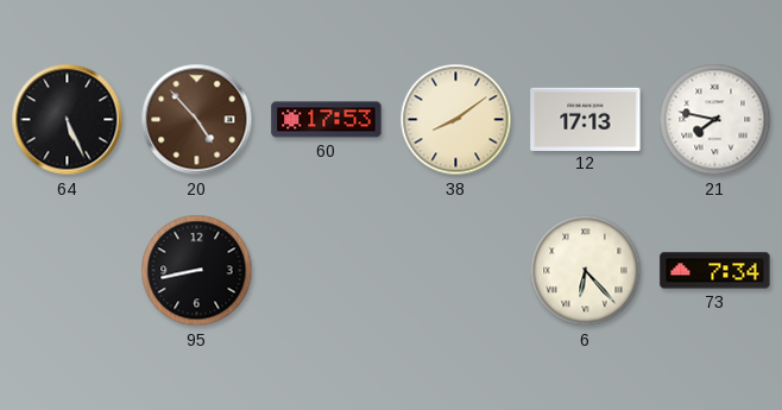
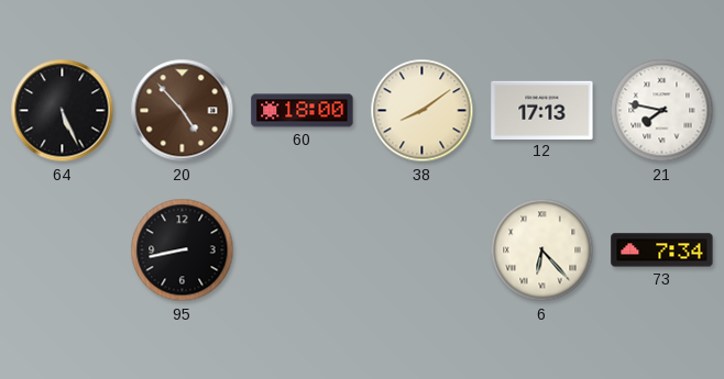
60: 17:53 -> 18:00 (303, 111)
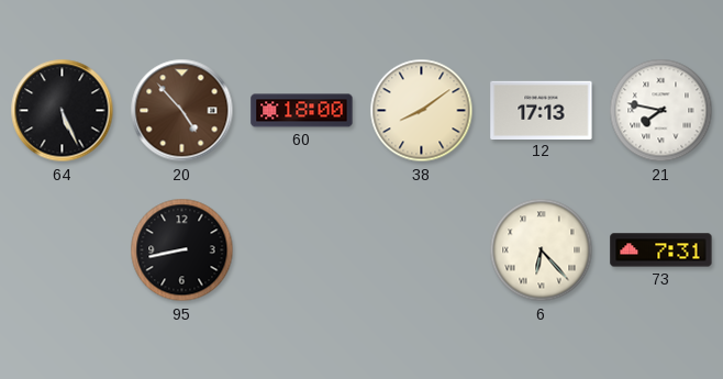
73: 7:34 -> 7:31 (661, 250)
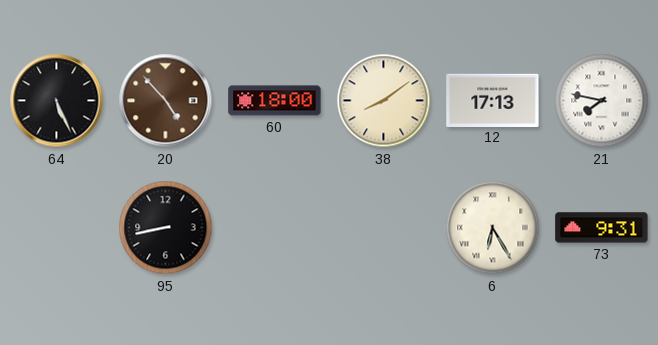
6: 6:23 -> 6:25 (493, 228)
73: 7:31 -> 9:31 (602, 228)
